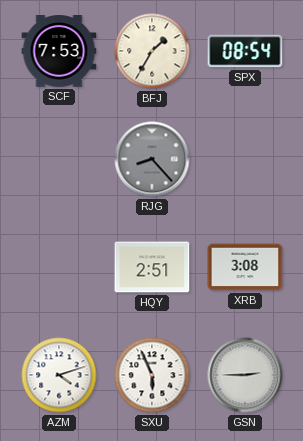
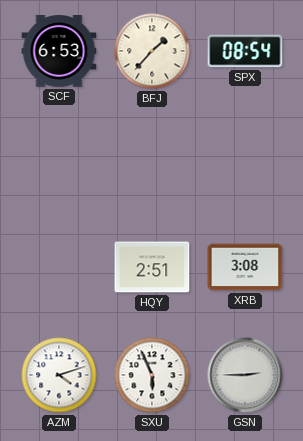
SCF: 7:53 -> 6:53 (59, 52)
BFJ: 1:35 -> 1:37 (152, 51)
RJG: 8:23 -> none (152, 159)
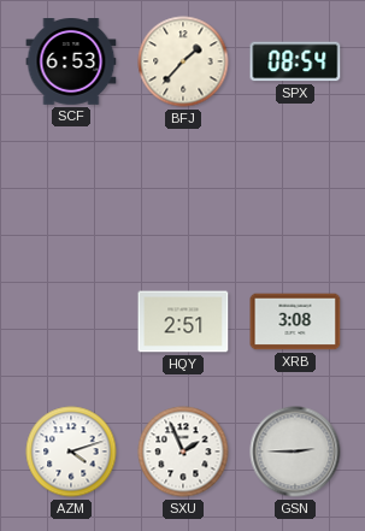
SXU: 5:56 -> 1:56 (183, 452)
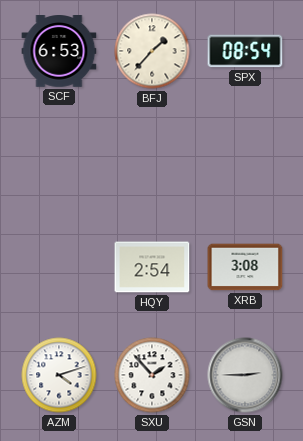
HQY: 2:51 -> 2:54 (152, 267)
SXU: 1:56 -> 1:53 (152, 375)
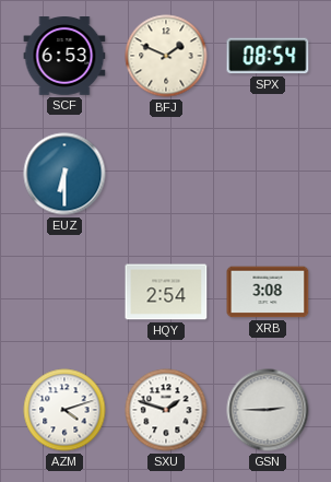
BFJ: 1:37 -> 1:49 (166, 56)
EUZ: none -> 6:30 (64, 174)
SXU: 1:53 -> 1:48 (166, 410)
